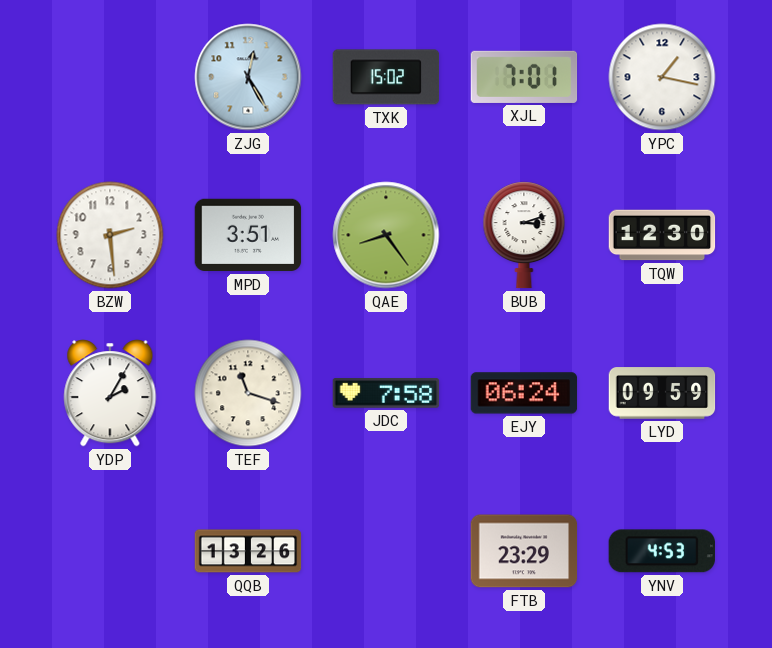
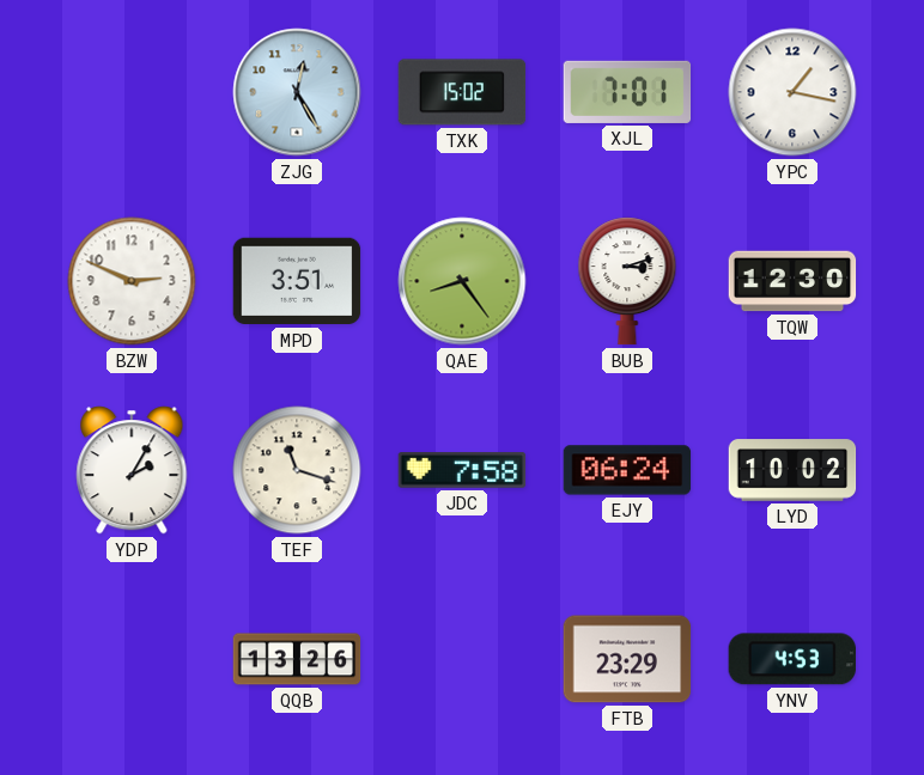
BZW: 2:29 -> 2:49 (132, 281)
LYD: 09:59 -> 10:02 (792, 470)
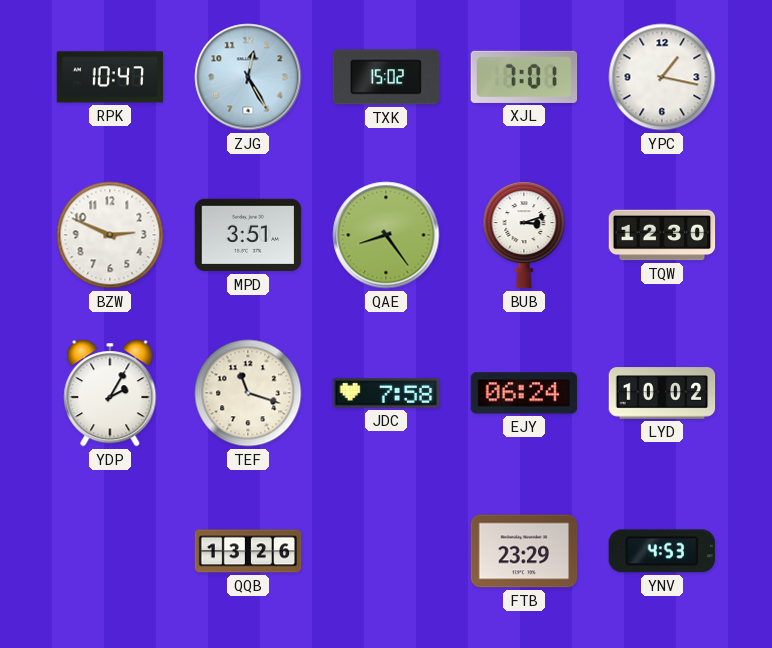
RPK: none -> 10:47 (110, 77)
